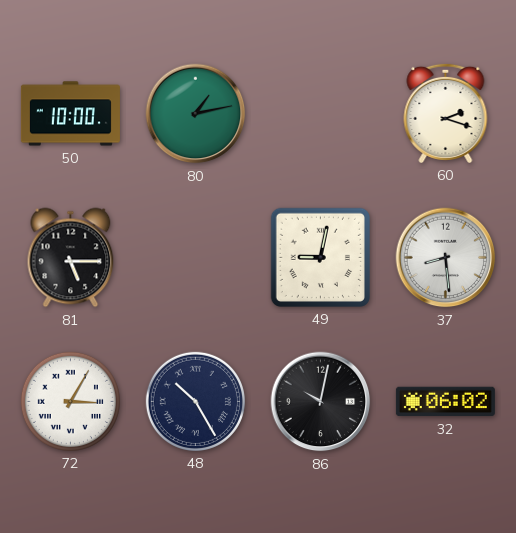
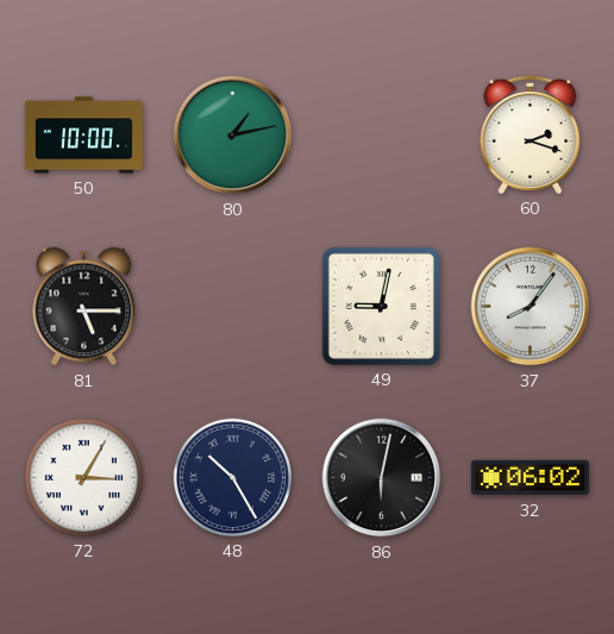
37: 8:29 -> 8:06 (531, 307)
86: 10:02 -> 6:02 (382, 478)
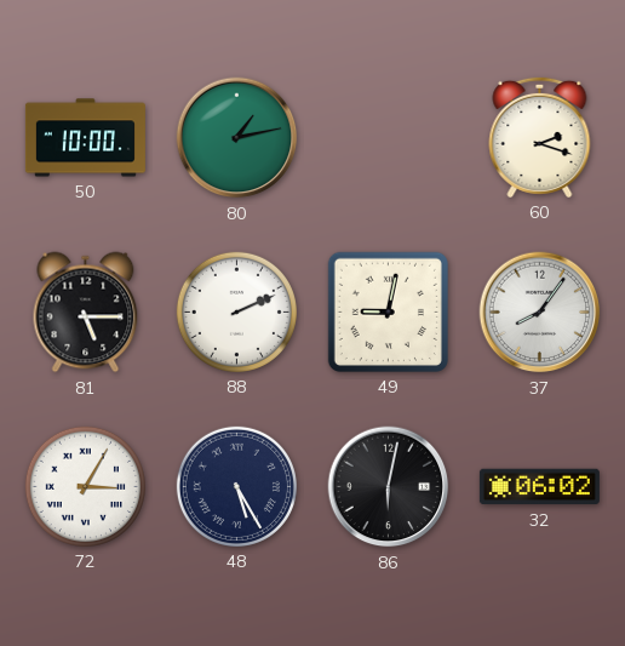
88: none -> 2:11 (236, 311)
48: 10:25 -> 5:25 (236, 486)
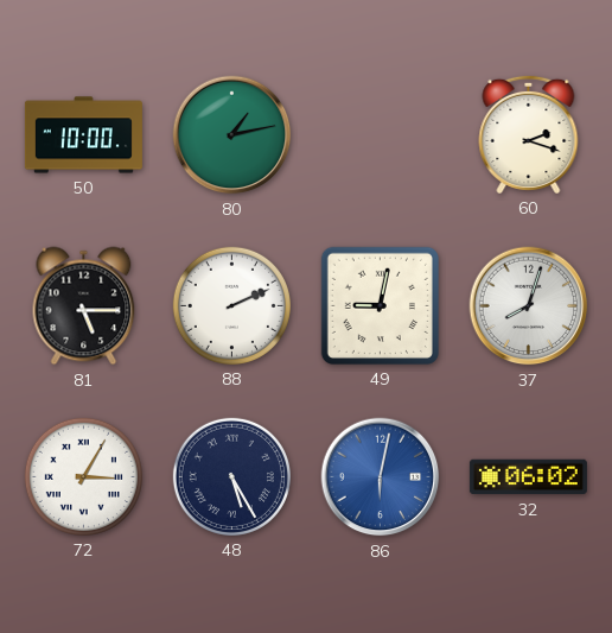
37: 8:06 -> 8:03 (529, 306)
86 dial: black -> blue (381, 477)
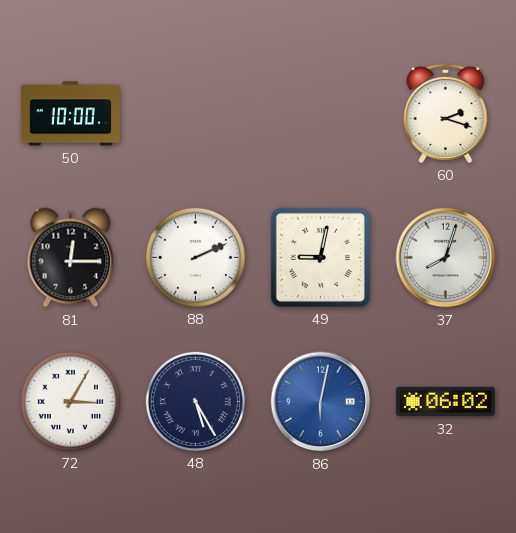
80: 1:13 -> none (232, 135)
81: 5:15 -> 12:15 (71, 258)
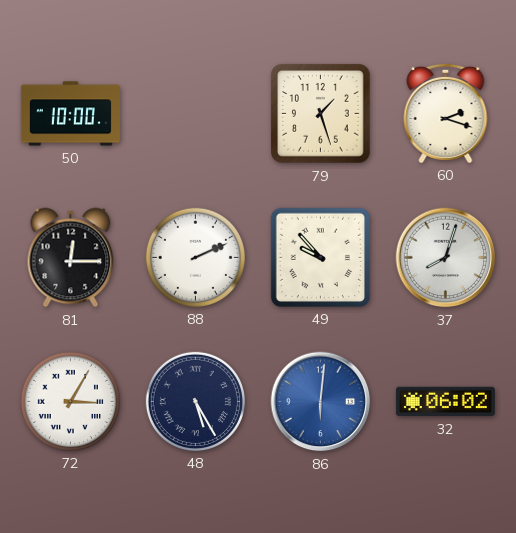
79: none -> 1:27 (321, 114)
49: 9:02 -> 9:53 (320, 257)
86: 6:02 -> 6:01 (321, 402)
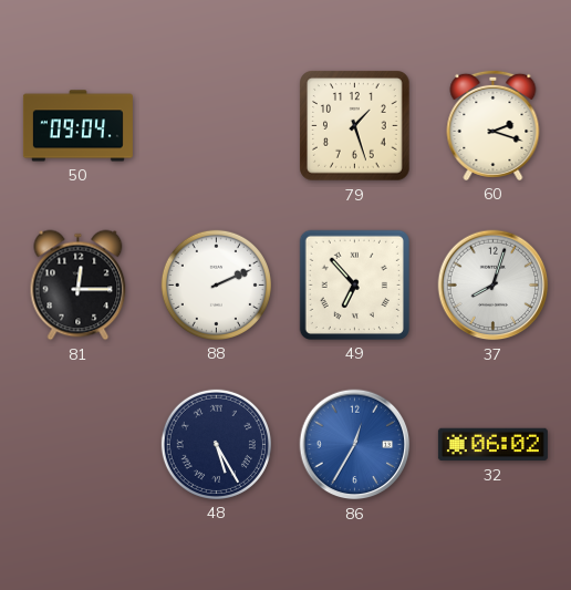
50: 10:00 -> 09:04 (77, 126)
49: 9:53 -> 6:53 (354, 284)
72: 3:05 -> none (70, 401)
86: 6:01 -> 12:35 (355, 445)
